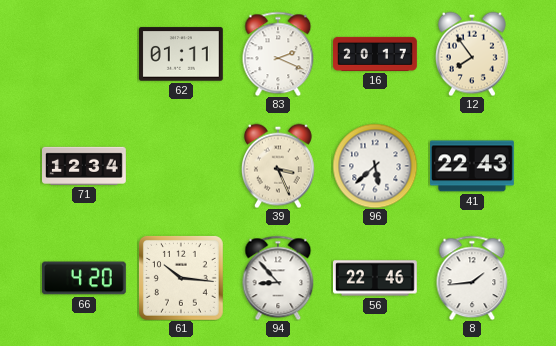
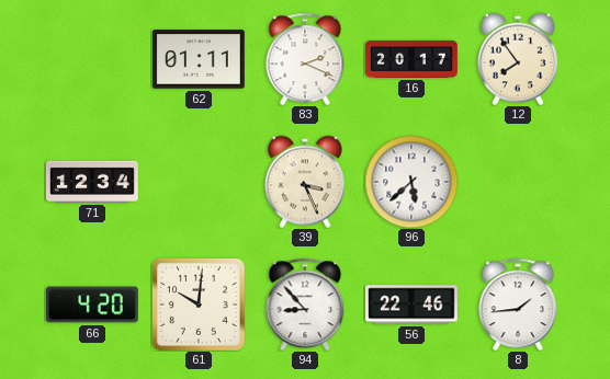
41: 22:43 -> none (473, 166)
61: 10:16 -> 10:01 (199, 305)
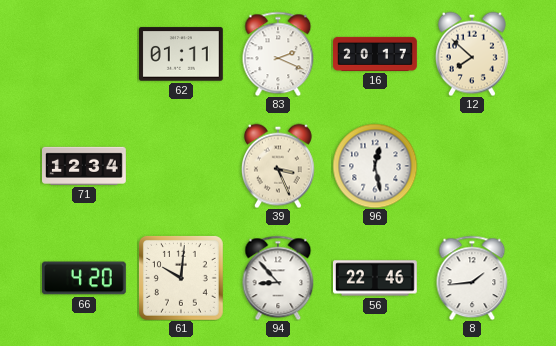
12: 7:54 -> 7:52 (472, 54)
96: 5:38 -> 12:28 (375, 166)
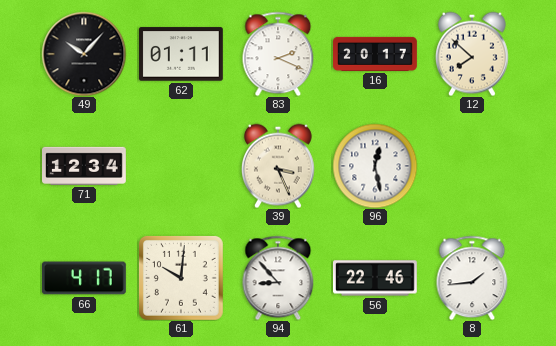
49: none -> 10:07 (84, 54)
66: 4:20 -> 4:17 (84, 278)
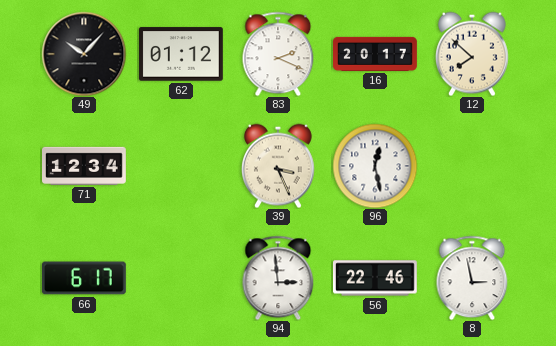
62: 01:11 -> 01:12 (181, 54)
66: 4:17 -> 6:17 (84, 278)
61: 10:01 -> none (181, 278)
94: 8:53 -> 2:59 (278, 278)
8: 1:44 -> 2:58 (472, 278)
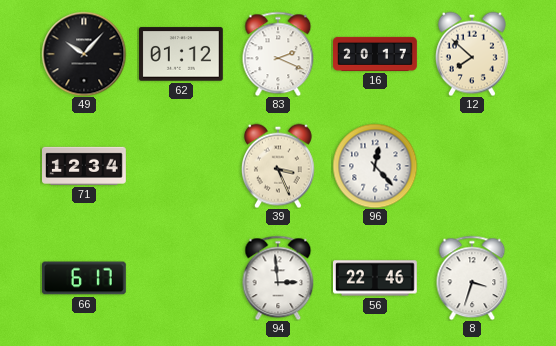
96: 12:28 -> 12:23 (375, 166)
8: 2:58 -> 3:33 (472, 278)
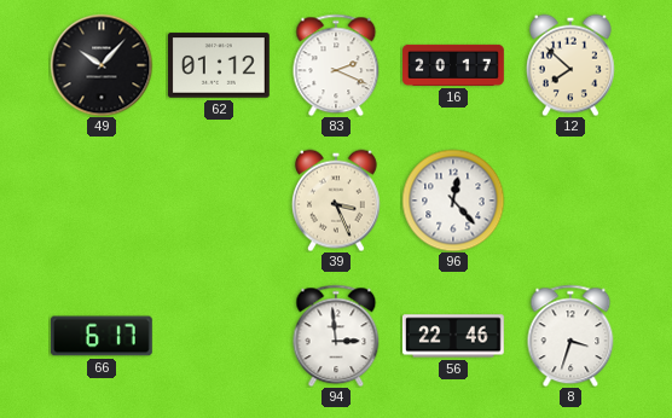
71: 12:34 -> none (85, 166)
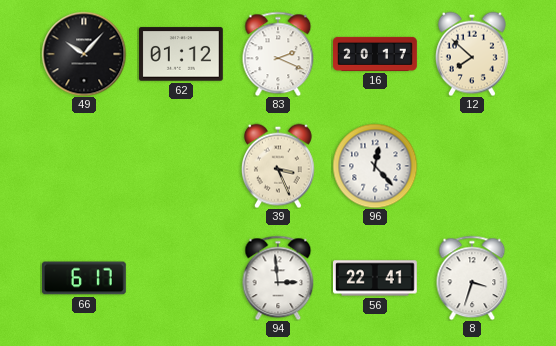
56: 22:46 -> 22:41 (376, 278)
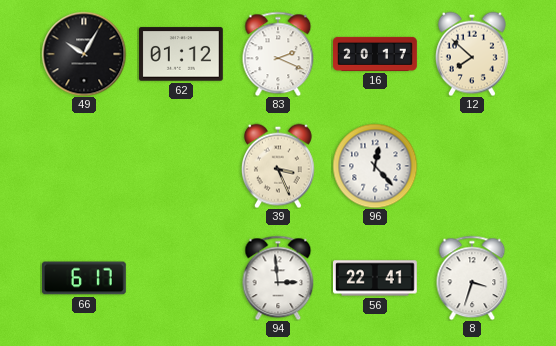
49: 10:07 -> 10:05 (84, 54)
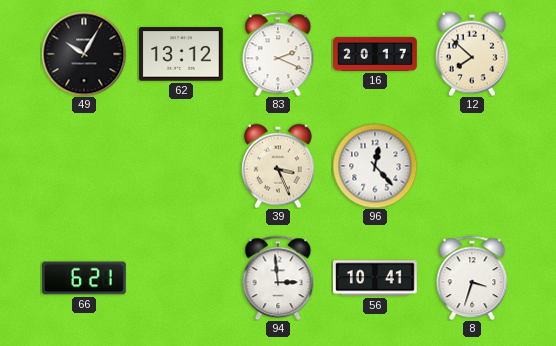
62: 01:12 -> 13:12 (181, 54)
66: 6:17 -> 6:21 (84, 278)
56: 22:41 -> 10:41 (376, 278)
